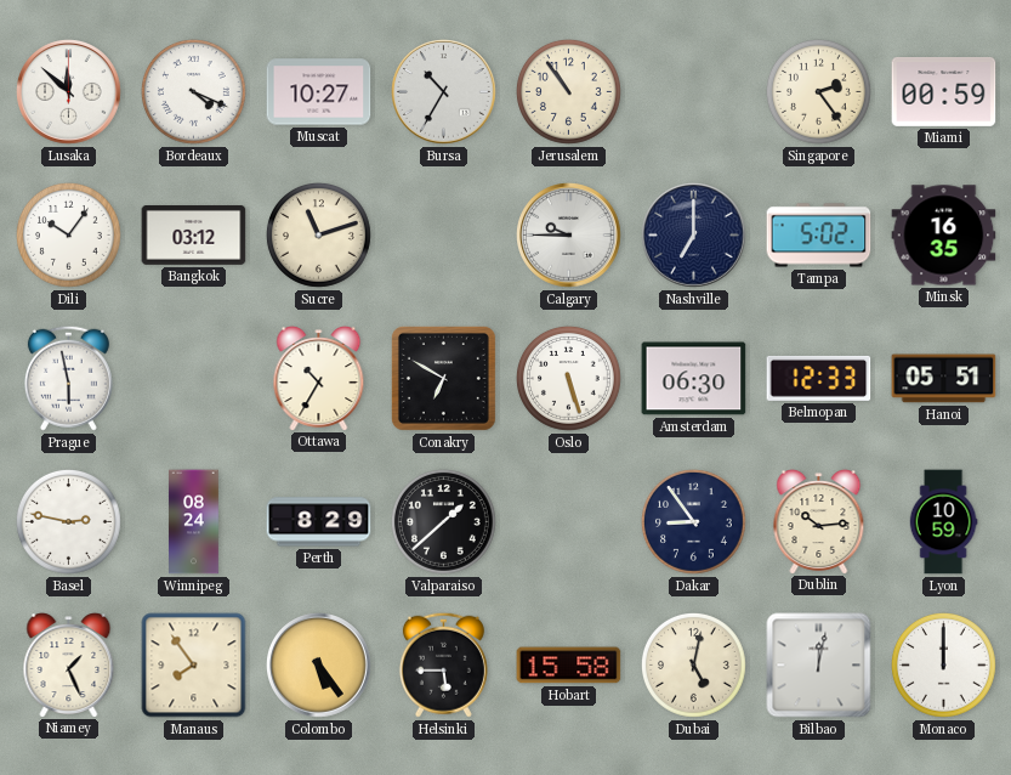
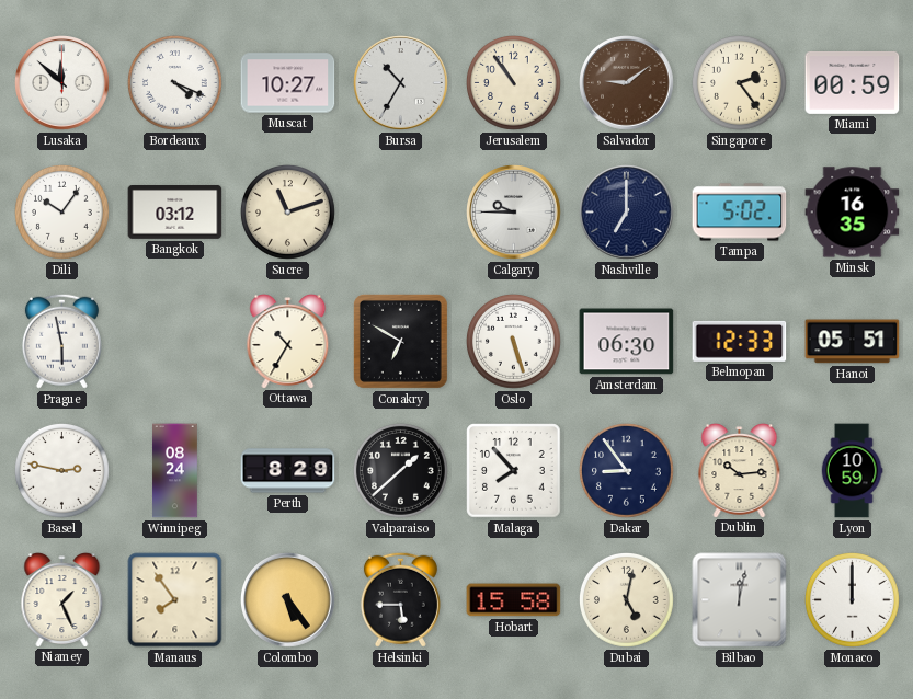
Salvador: none -> 9:09 (627, 83)
Malaga: none -> 7:53 (514, 471)
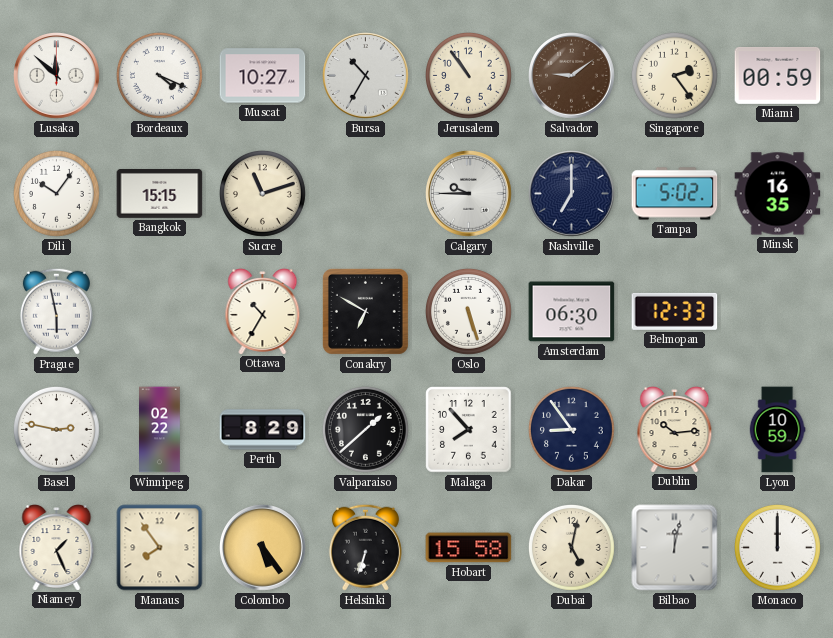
Bangkok: 03:12 -> 15:15 (160, 194)
Hanoi: 05:51 -> none (853, 342)
Winnipeg: 08:24 -> 02:22 (160, 430)
Helsinki: 5:45 -> 6:33 (365, 547)
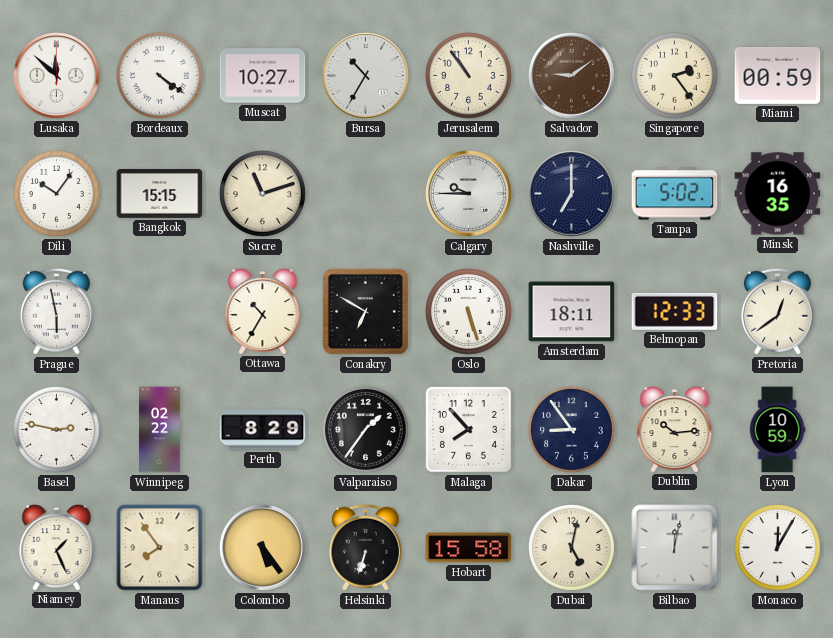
Bordeaux: 4:19 -> 4:21 (160, 76)
Amsterdam: 06:30 -> 18:11 (572, 312)
Pretoria: none -> 12:39 (777, 311)
Valparaiso: 1:38 -> 1:36 (366, 430)
Monaco: 12:00 -> 12:05 (778, 548)
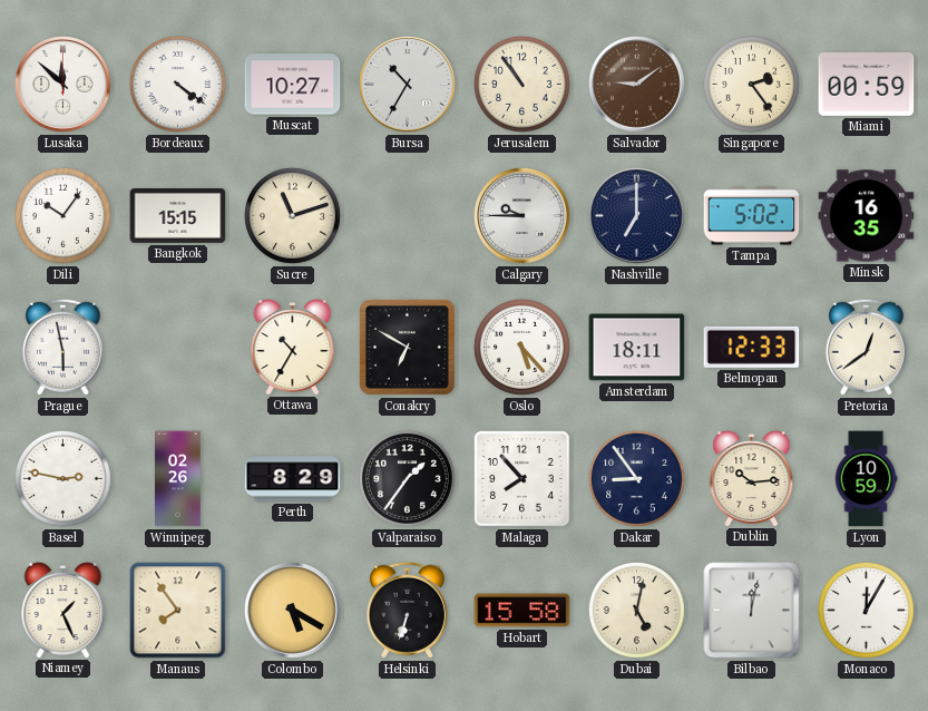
Oslo: 5:27 -> 5:23 (522, 348)
Winnipeg: 02:22 -> 02:26 (178, 479)
Colombo: 5:24 -> 5:20 (293, 611)
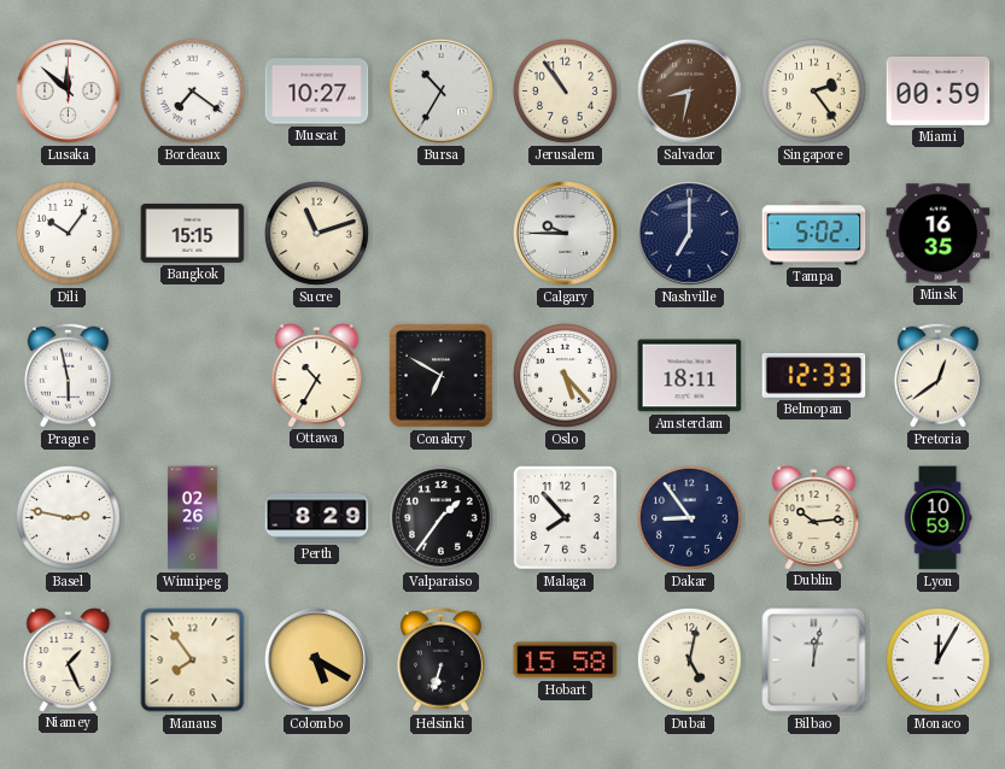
Bordeaux: 4:21 -> 7:21 (193, 92)
Salvador: 9:09 -> 8:32 (690, 92)
